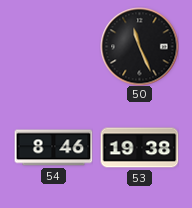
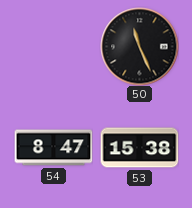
54: 8:46 -> 8:47 (53, 148)
53: 19:38 -> 15:38 (139, 148)
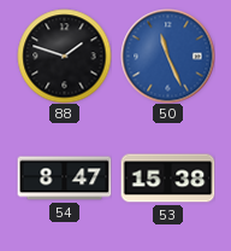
88: none -> 1:48 (64, 56)
50 dial: black -> blue (167, 56)
